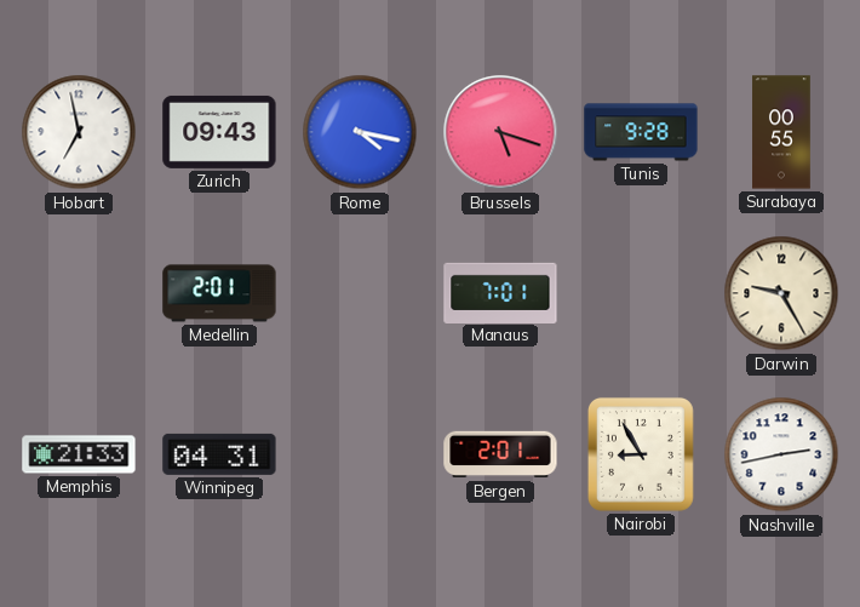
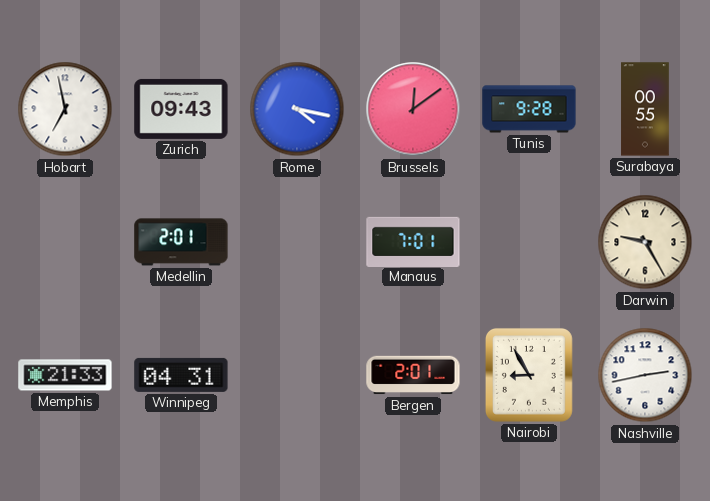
Brussels: 5:18 -> 12:09 (413, 109)
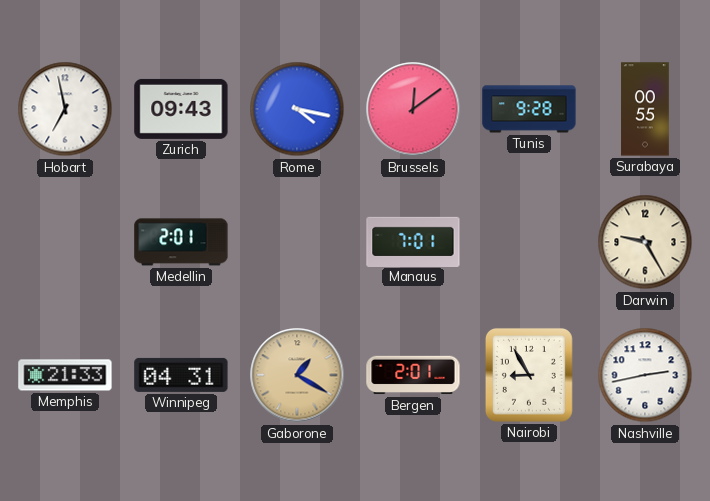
Gaborone: none -> 1:20 (297, 375)
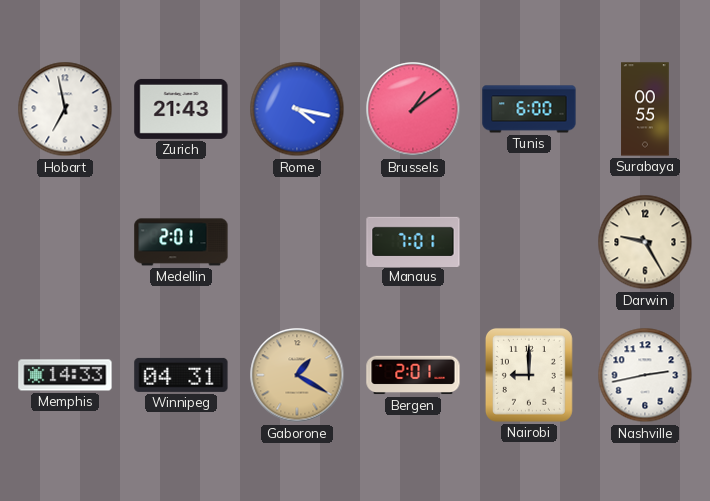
Zurich: 09:43 -> 21:43 (181, 109)
Brussels: 12:09 -> 1:09 (413, 109)
Tunis: 9:28 -> 6:00 (529, 109)
Memphis: 21:33 -> 14:33 (65, 375)
Nairobi: 8:55 -> 9:00 (529, 375)
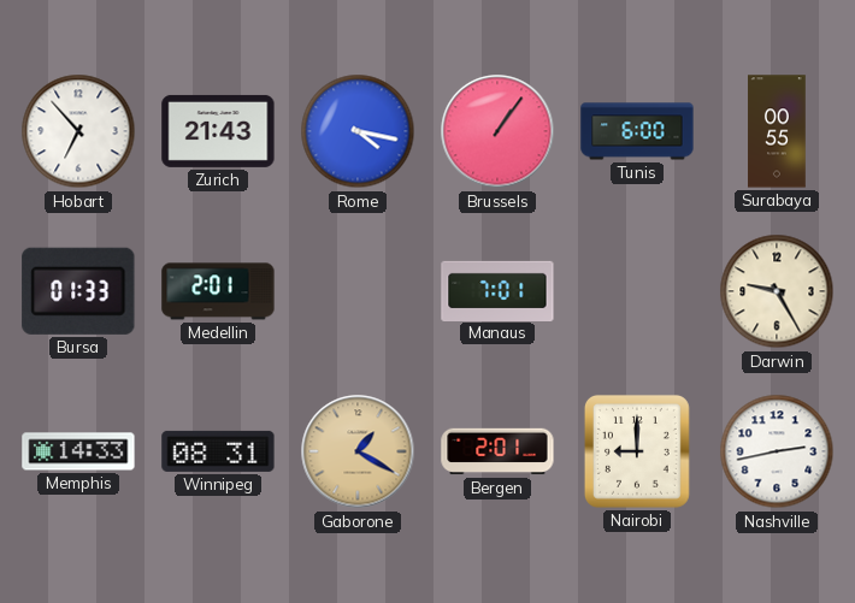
Hobart: 6:58 -> 6:53 (78, 131)
Brussels: 1:09 -> 1:06 (497, 131)
Bursa: none -> 01:33 (78, 291)
Winnipeg: 04:31 -> 08:31 (218, 451)
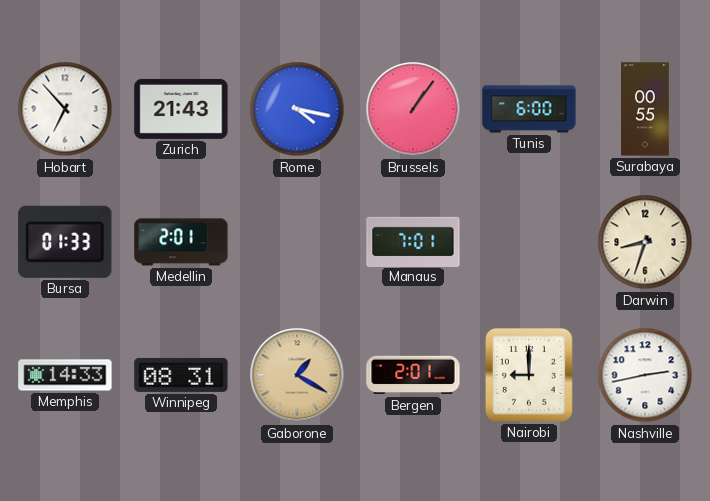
Darwin: 9:25 -> 8:33 (645, 242)
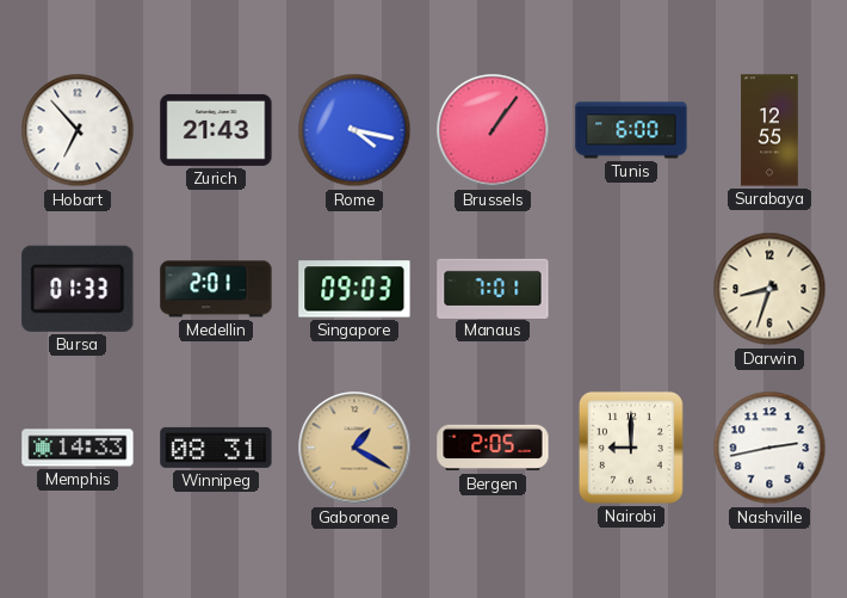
Surabaya: 00:55 -> 12:55 (769, 130)
Singapore: none -> 09:03 (354, 289)
Bergen: 2:01 -> 2:05 (493, 448)
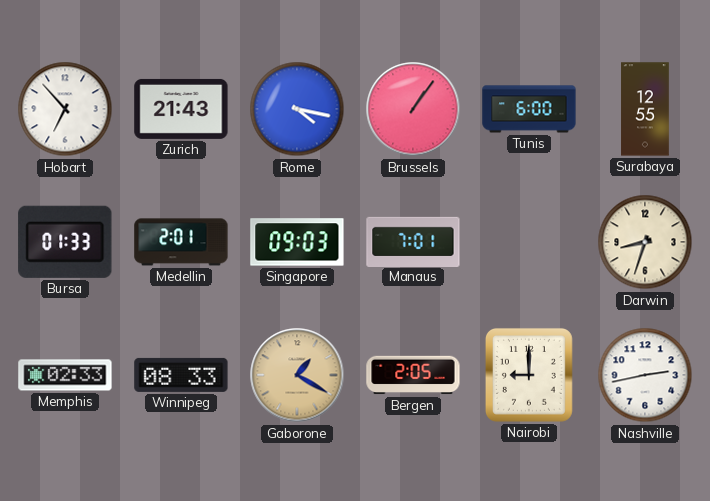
Memphis: 14:33 -> 02:33 (65, 375)
Winnipeg: 08:31 -> 08:33 (181, 375)
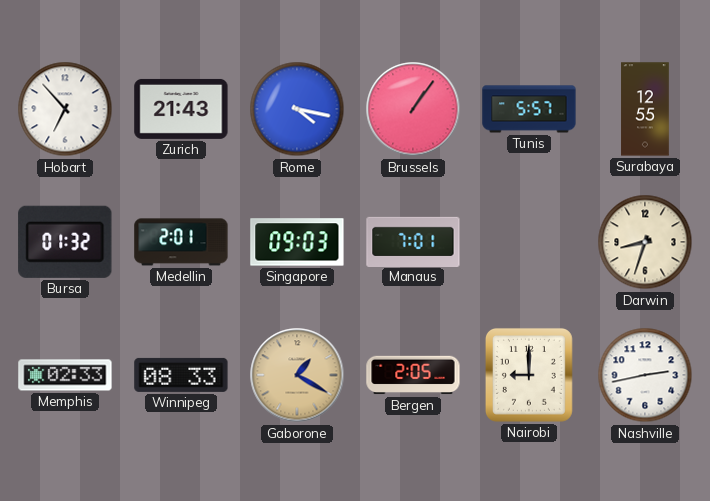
Tunis: 6:00 -> 5:57 (529, 109)
Bursa: 01:33 -> 01:32 (65, 242)
